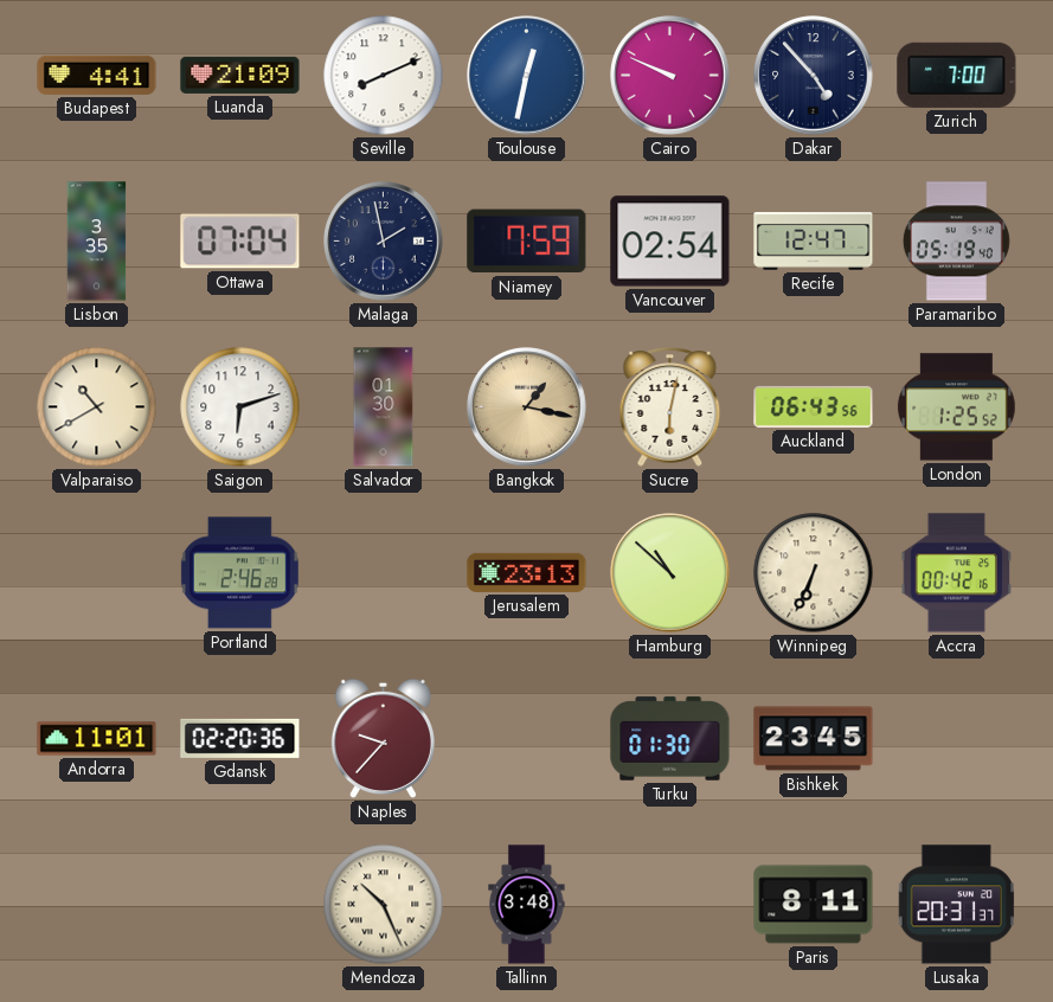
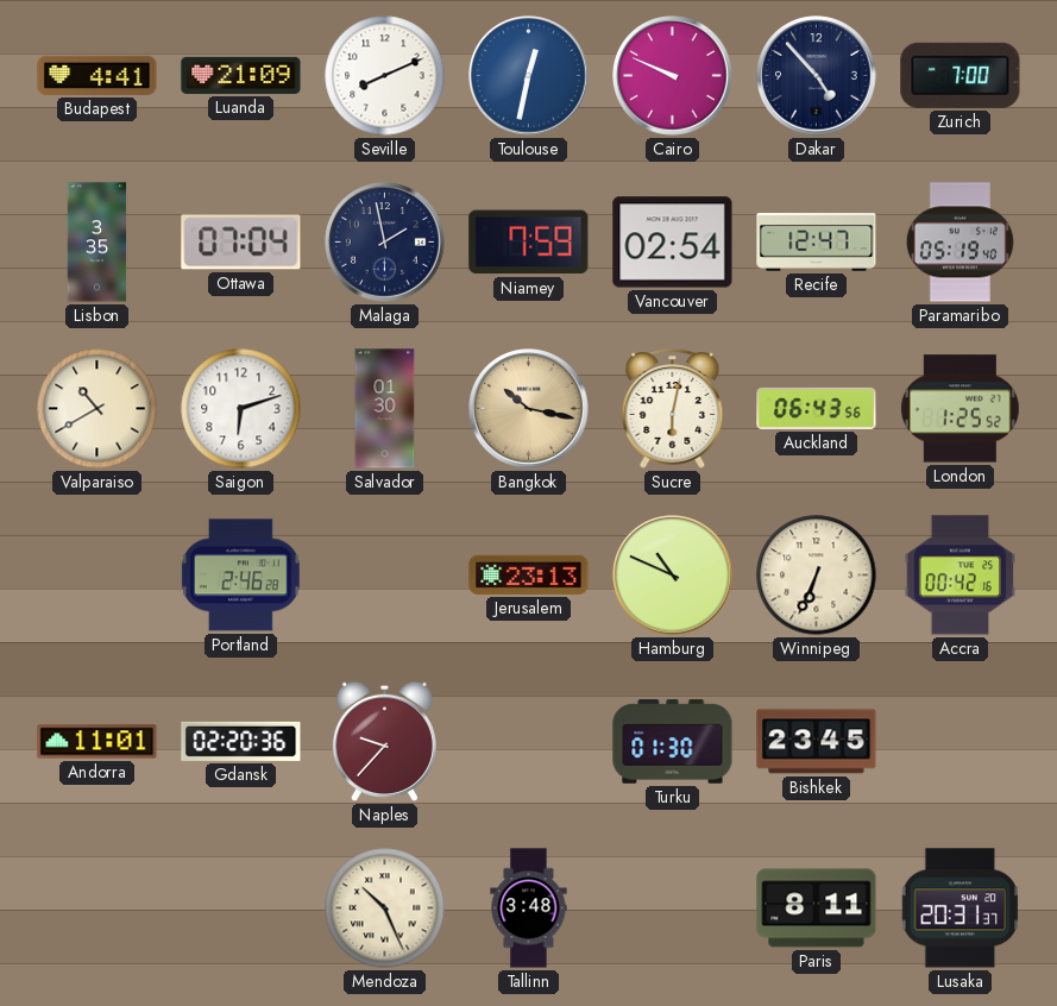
Bangkok: 1:17 -> 10:17 (529, 409)
Hamburg: 10:52 -> 10:49 (673, 576)
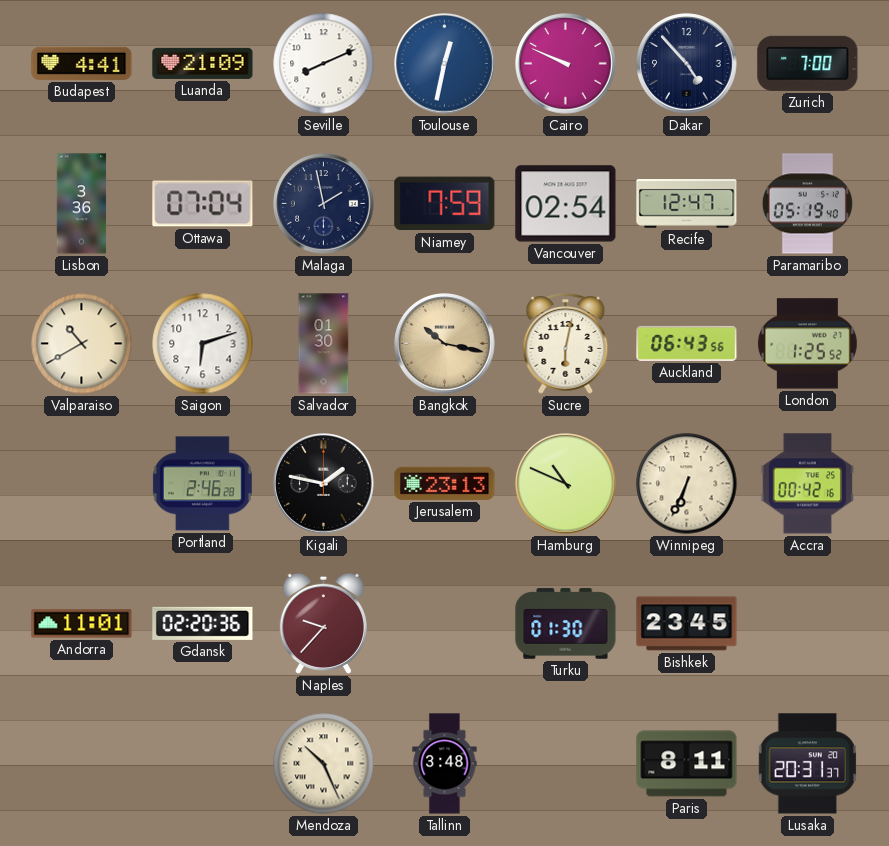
Lisbon: 3:35 -> 3:36 (82, 204)
Kigali: none -> 1:47 (324, 484)
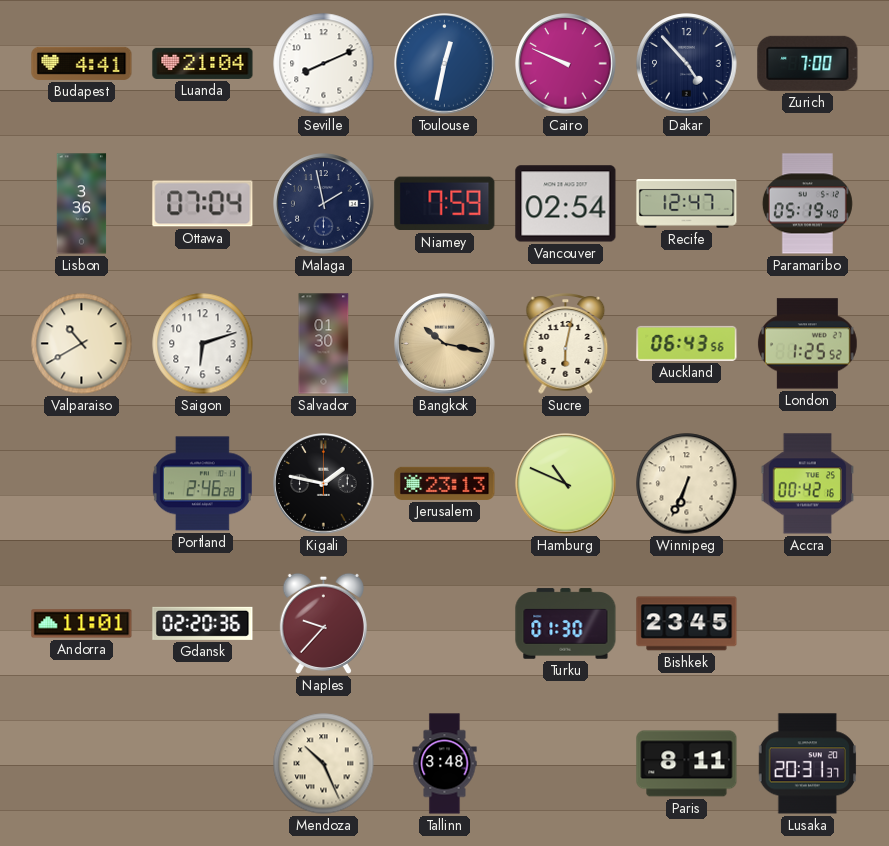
Luanda: 21:09 -> 21:04 (203, 63)
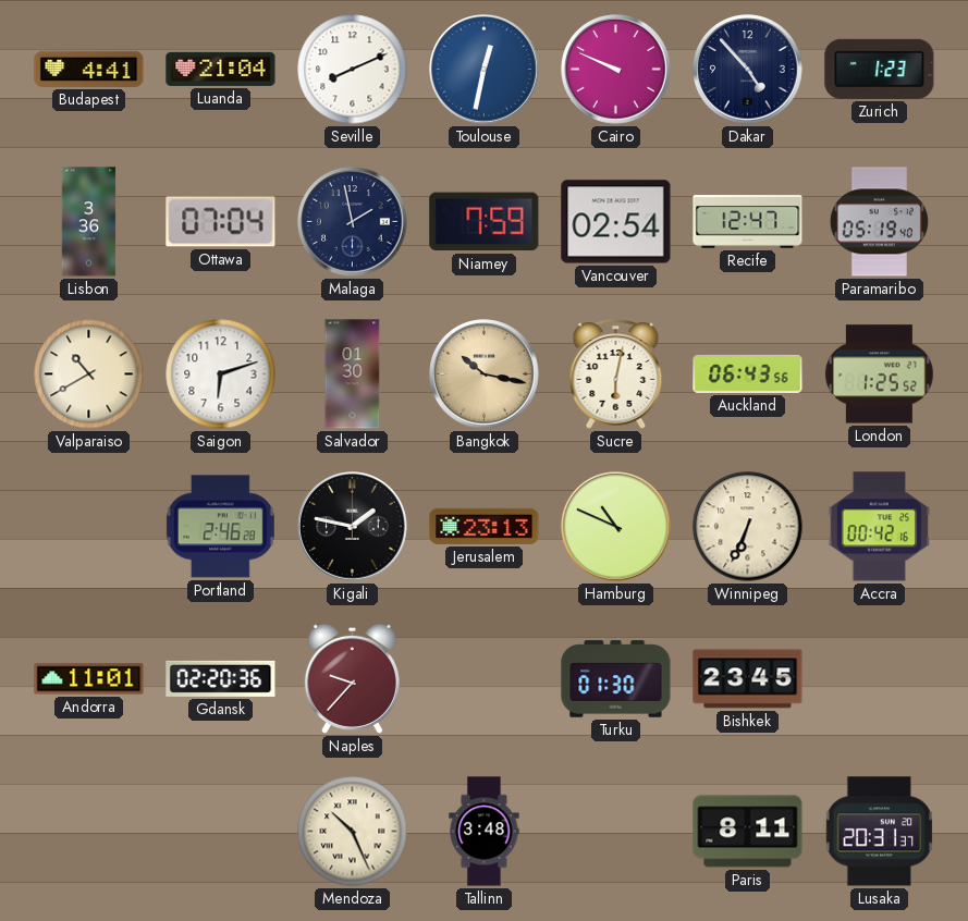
Zurich: 7:00 -> 1:23 (880, 69)
